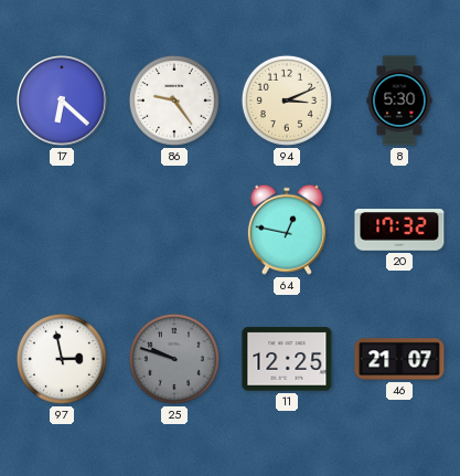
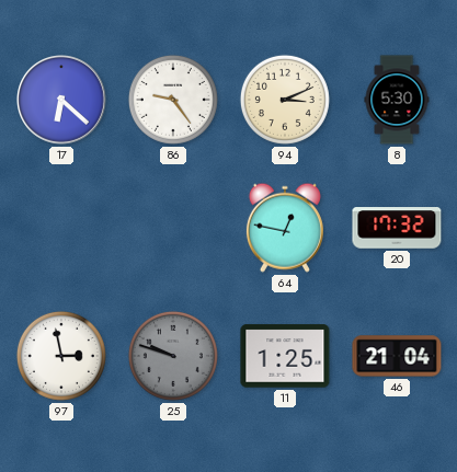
11: 12:25 -> 1:25 (285, 356)
46: 21:07 -> 21:04 (397, 356)
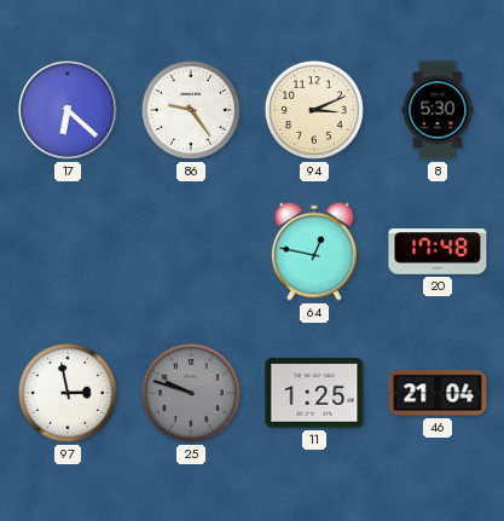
20: 17:32 -> 17:48 (438, 251)
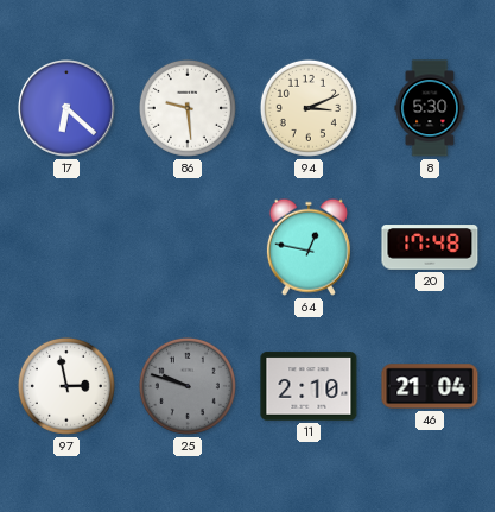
86: 9:24 -> 9:29 (188, 108)
11: 1:25 -> 2:10 (309, 386)
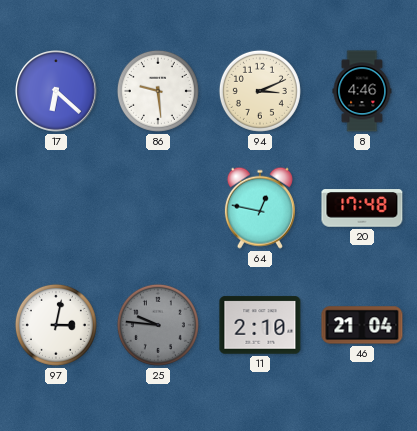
8: 5:30 -> 4:46 (362, 91)
97: 2:58 -> 3:02 (56, 325)
25: 9:48 -> 9:46 (158, 325)
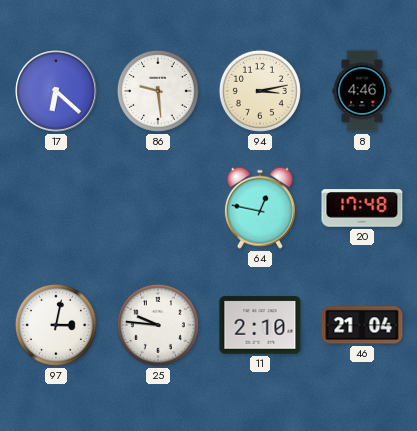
94: 3:11 -> 3:13 (260, 91)
25 dial: grey -> white (158, 325)
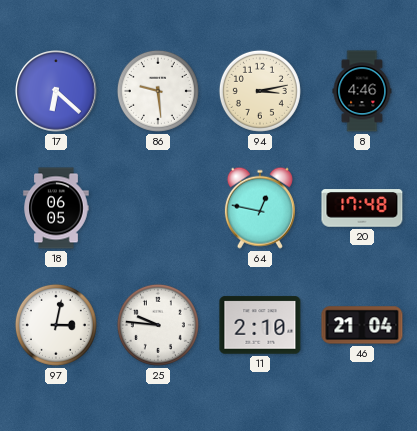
18: none -> 06:05 (56, 208)
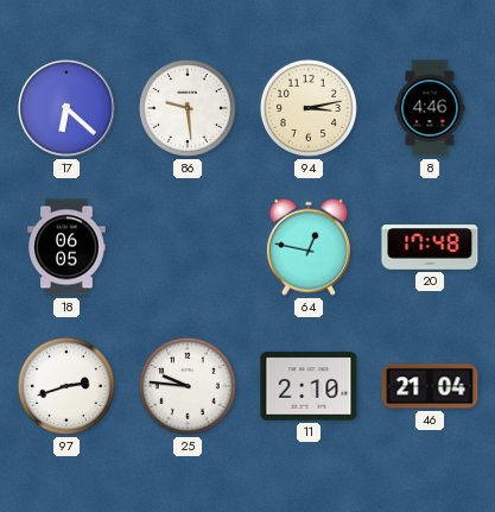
97: 3:02 -> 2:42 (66, 386)
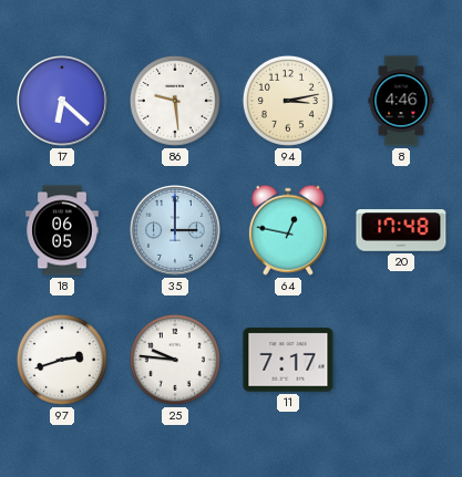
35: none -> 3:00 (176, 231)
11: 2:10 -> 7:17 (288, 360)
46: 21:04 -> none (430, 386)
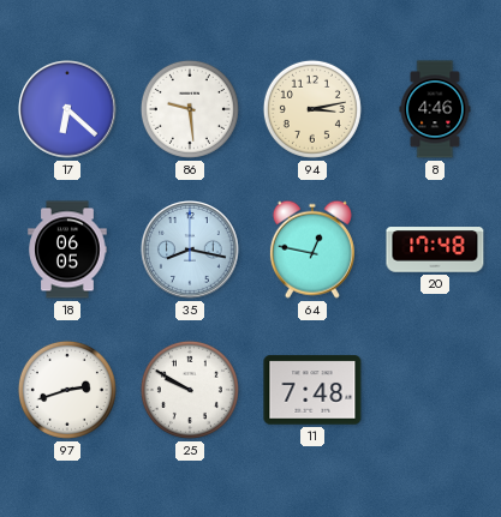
35: 3:00 -> 8:17 (191, 251)
25: 9:46 -> 9:50 (190, 390)
11: 7:17 -> 7:48 (312, 390)
